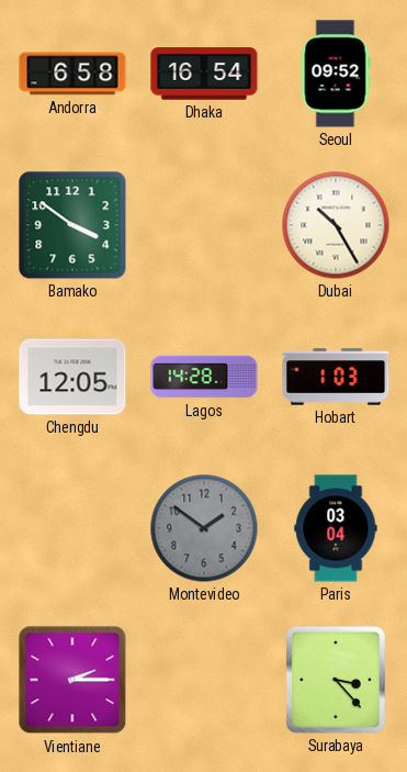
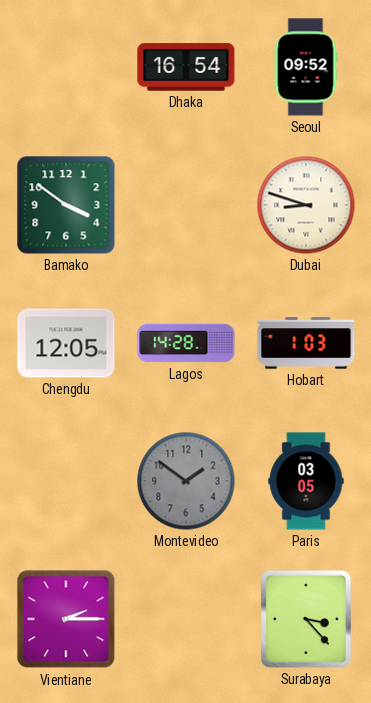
Andorra: 6:58 -> none (72, 74)
Dubai: 10:25 -> 8:48 (306, 205)
Paris: 03:04 -> 03:05 (306, 481)
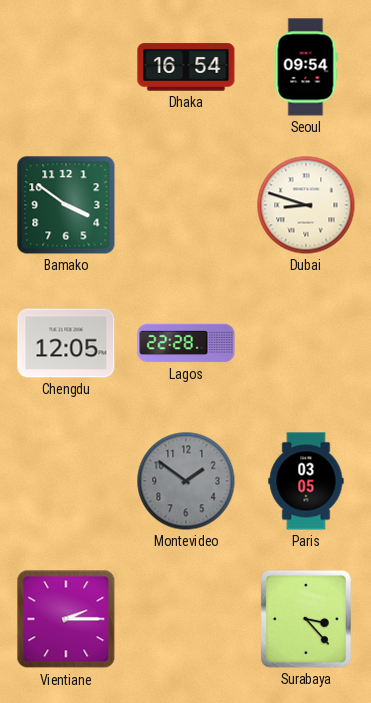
Seoul: 09:52 -> 09:54 (306, 67)
Lagos: 14:28 -> 22:28 (186, 343)
Hobart: 1:03 -> none (306, 343)
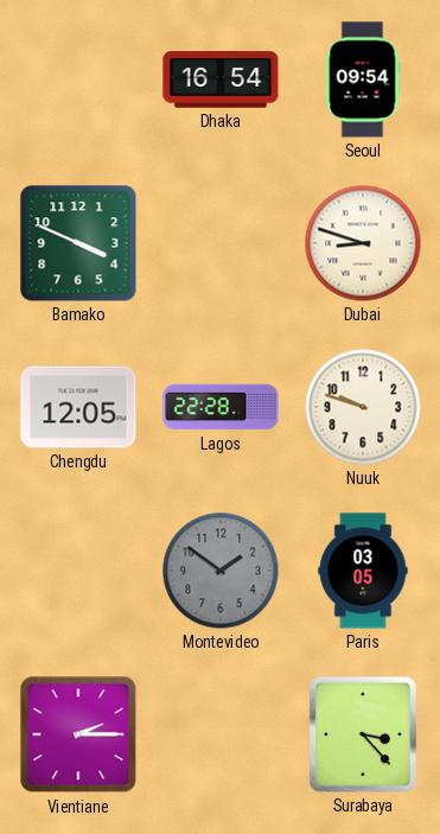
Bamako: 3:51 -> 3:49 (78, 243)
Nuuk: none -> 9:48 (363, 407)
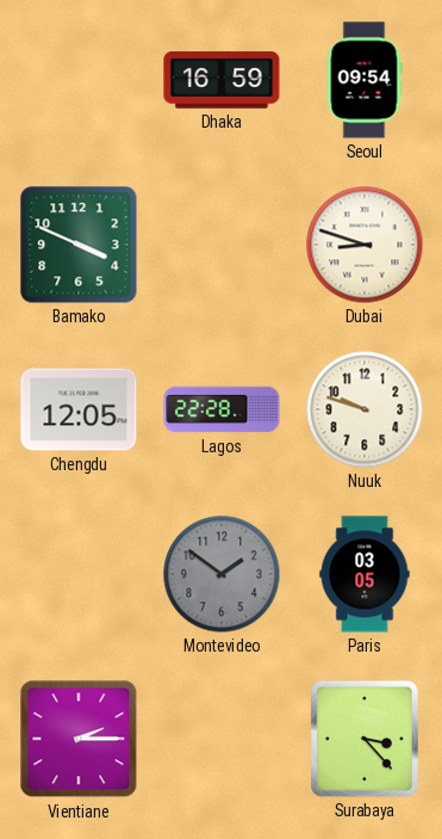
Dhaka: 16:54 -> 16:59 (222, 80)
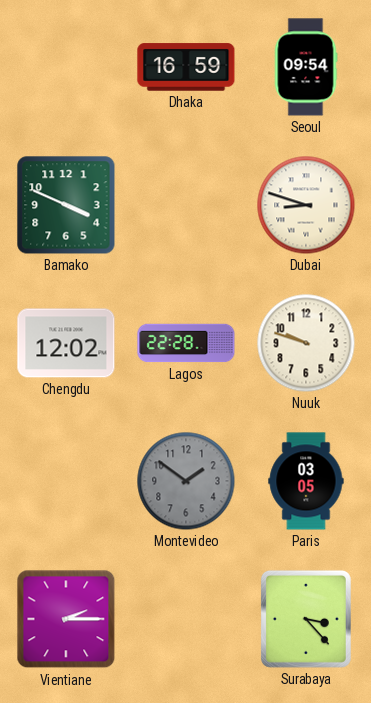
Chengdu: 12:05 -> 12:02 (66, 343)
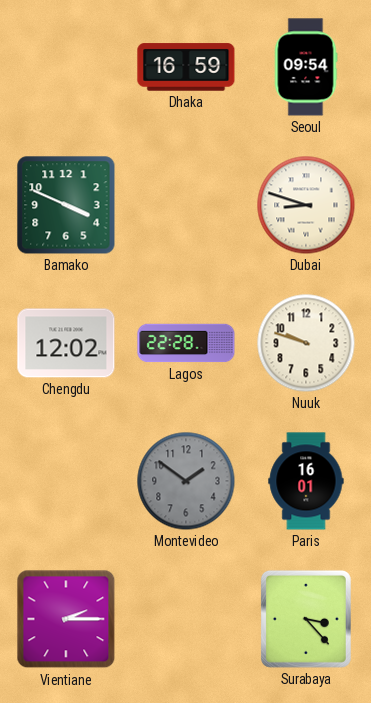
Paris: 03:05 -> 16:01 (306, 481)
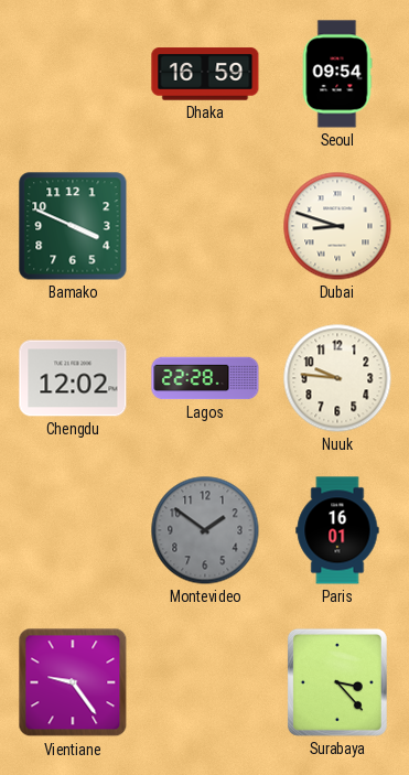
Nuuk: 9:48 -> 9:46 (337, 378)
Vientiane: 2:15 -> 9:24 (73, 682)
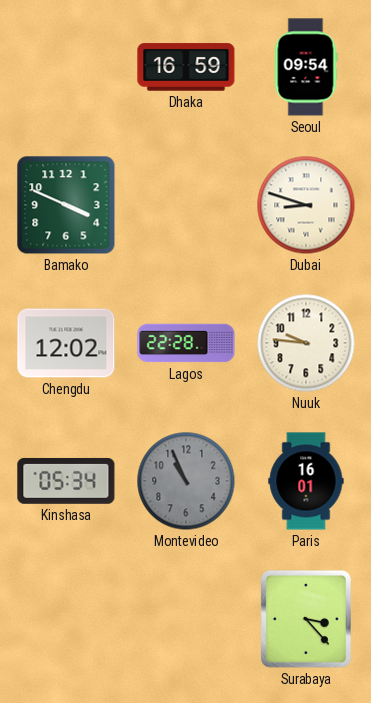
Kinshasa: none -> 05:34 (66, 481)
Montevideo: 1:51 -> 10:56 (186, 481)
Vientiane: 9:24 -> none (73, 682)
